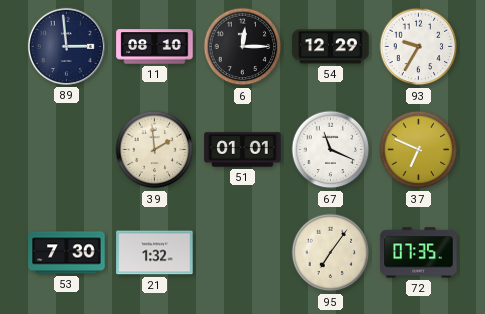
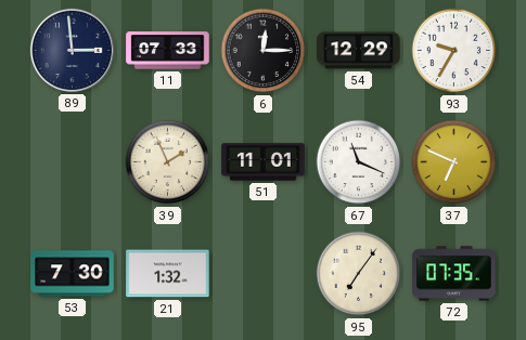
11: 08:10 -> 07:33 (168, 51)
39: 1:59 -> 1:56 (168, 162)
51: 01:01 -> 11:01 (264, 162)
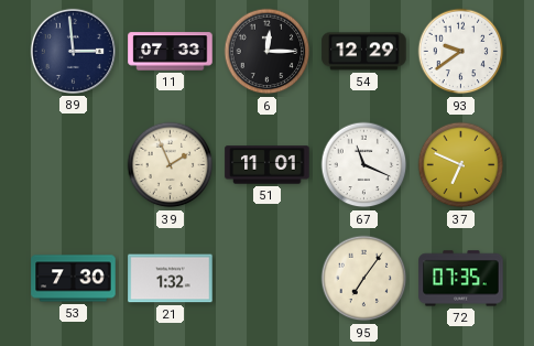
93: 9:35 -> 9:39 (461, 52)
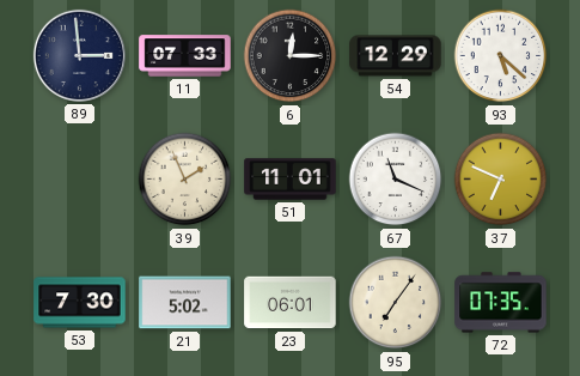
93: 9:39 -> 5:22 (501, 56)
21: 1:32 -> 5:02 (185, 303)
23: none -> 06:01 (291, 303)
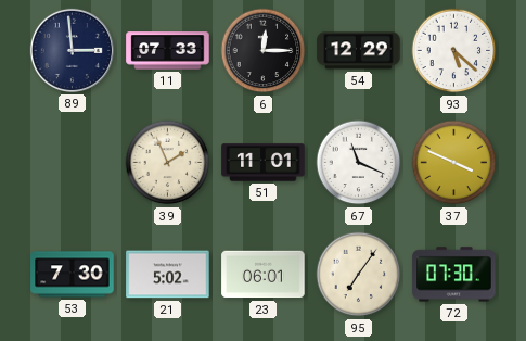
37: 6:49 -> 3:49 (454, 163)
72: 07:35 -> 07:30 (454, 275)
